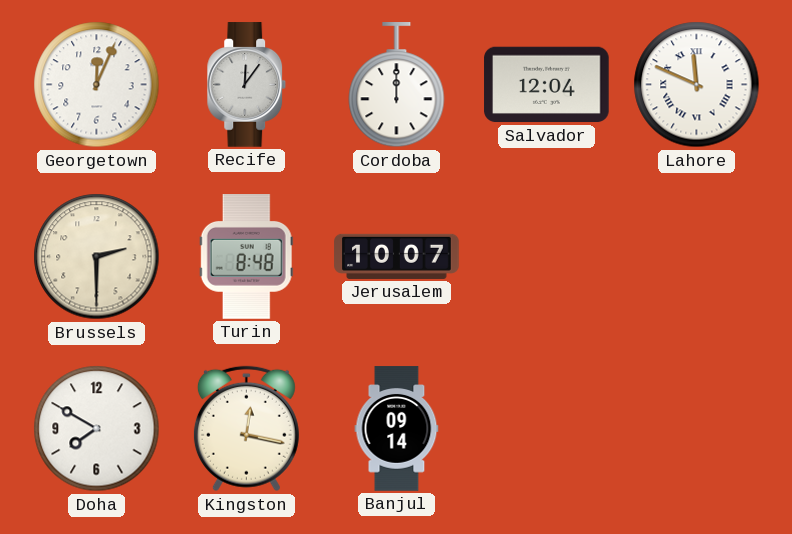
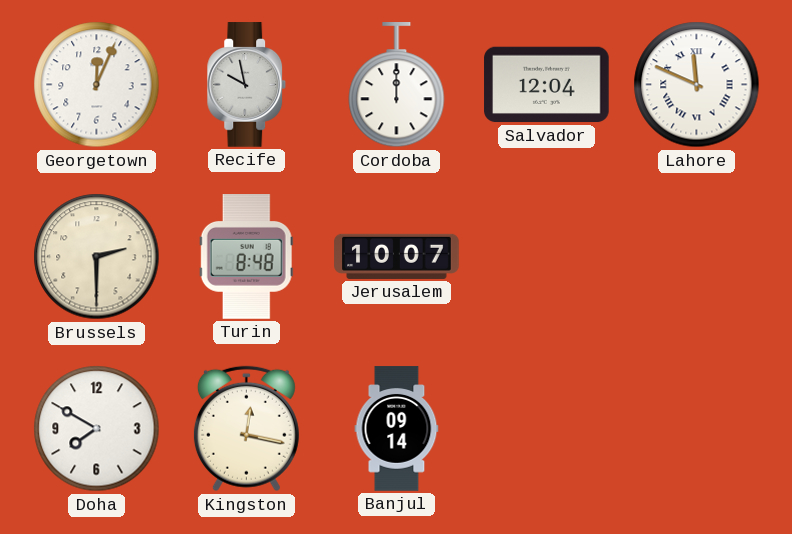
Recife: 12:06 -> 9:58 (247, 85)
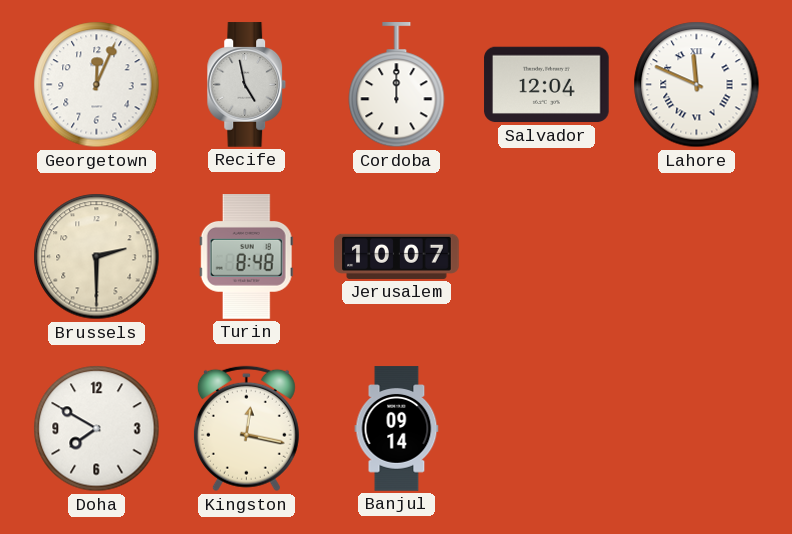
Recife: 9:58 -> 4:58 (247, 85)
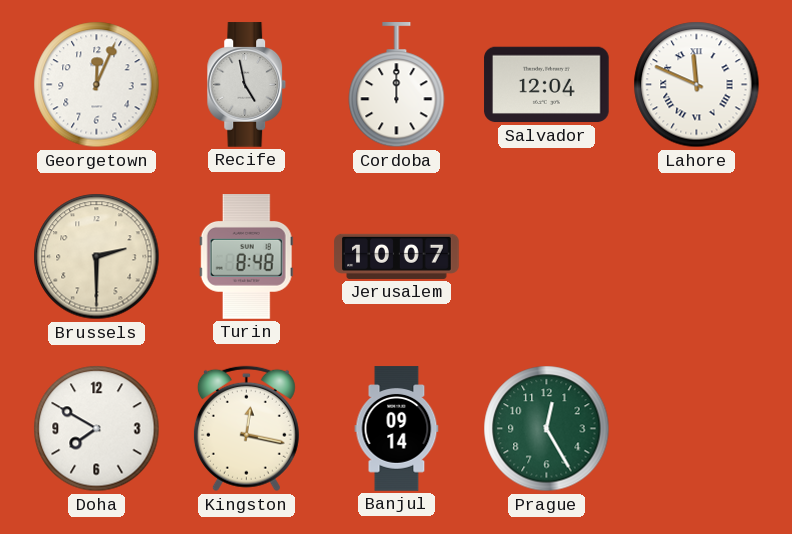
Prague: none -> 12:25 (547, 429)
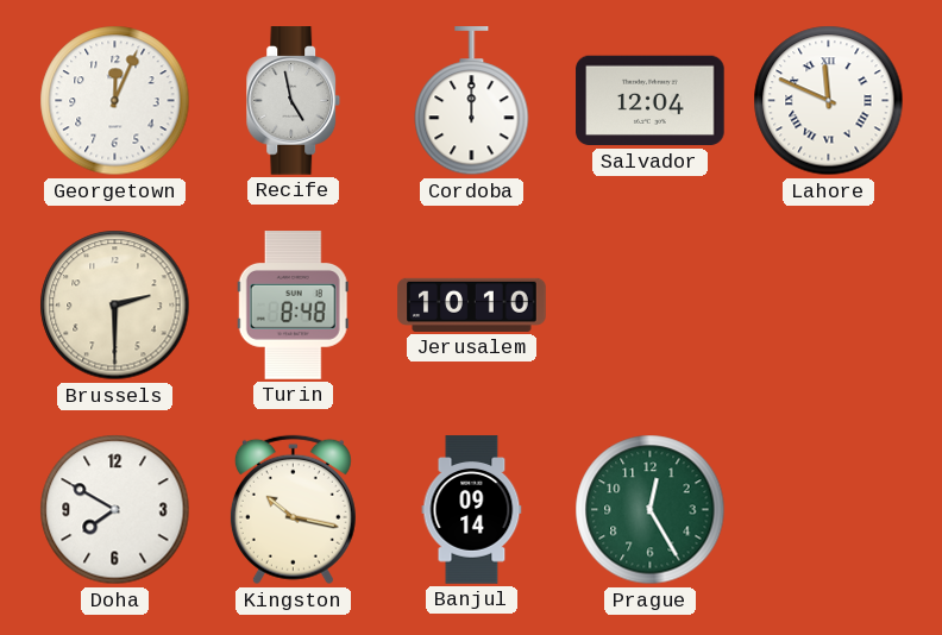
Jerusalem: 10:07 -> 10:10 (472, 304)
Kingston: 12:17 -> 10:17 (293, 510)
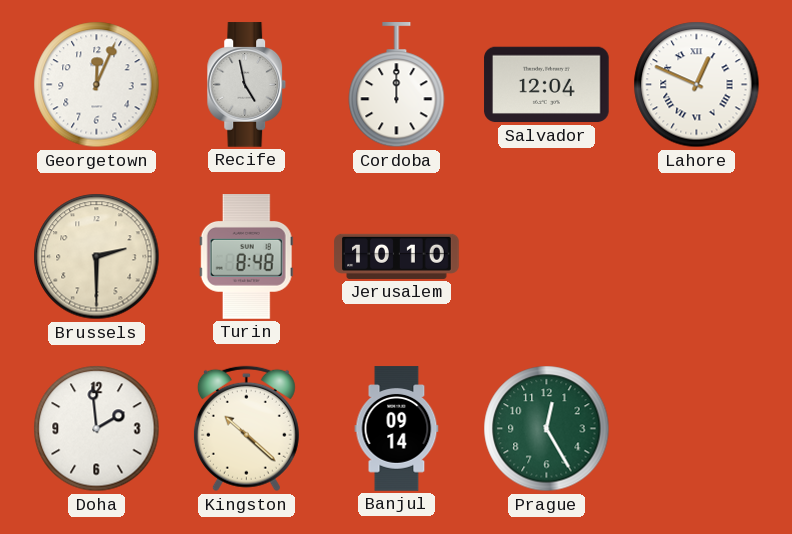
Lahore: 11:49 -> 12:49 (697, 85)
Doha: 7:50 -> 1:59 (97, 429)
Kingston: 10:17 -> 10:22 (246, 429)
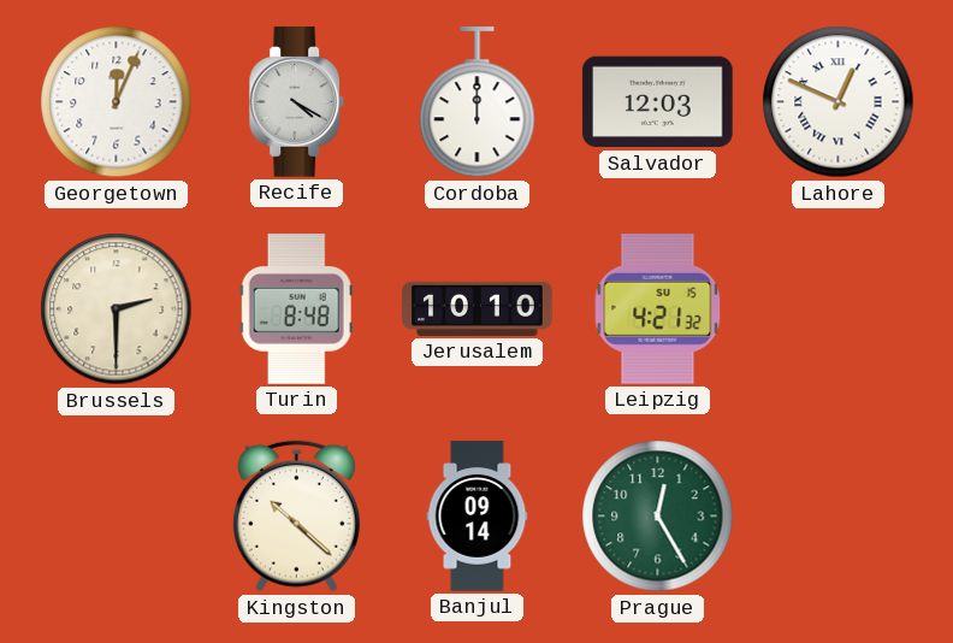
Recife: 4:58 -> 4:20 (297, 102)
Salvador: 12:04 -> 12:03 (658, 102)
Leipzig: none -> 4:21 (658, 309)
Doha: 1:59 -> none (97, 429)
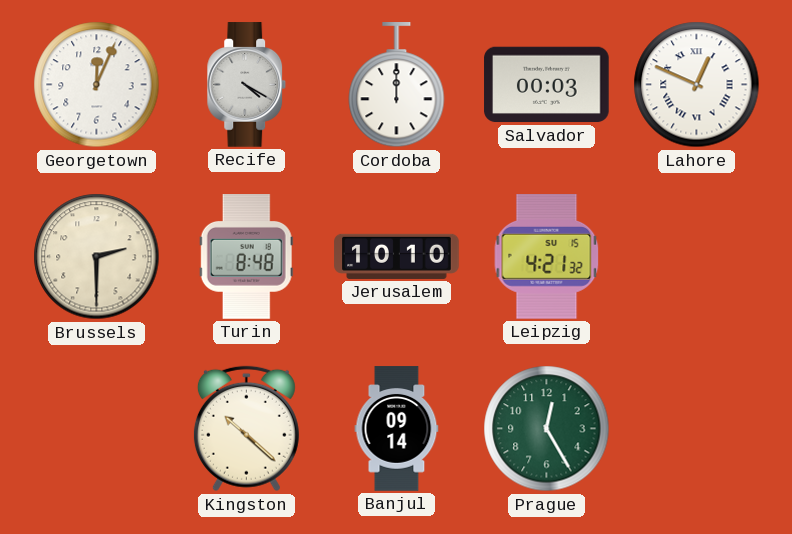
Salvador: 12:03 -> 00:03 (547, 85)
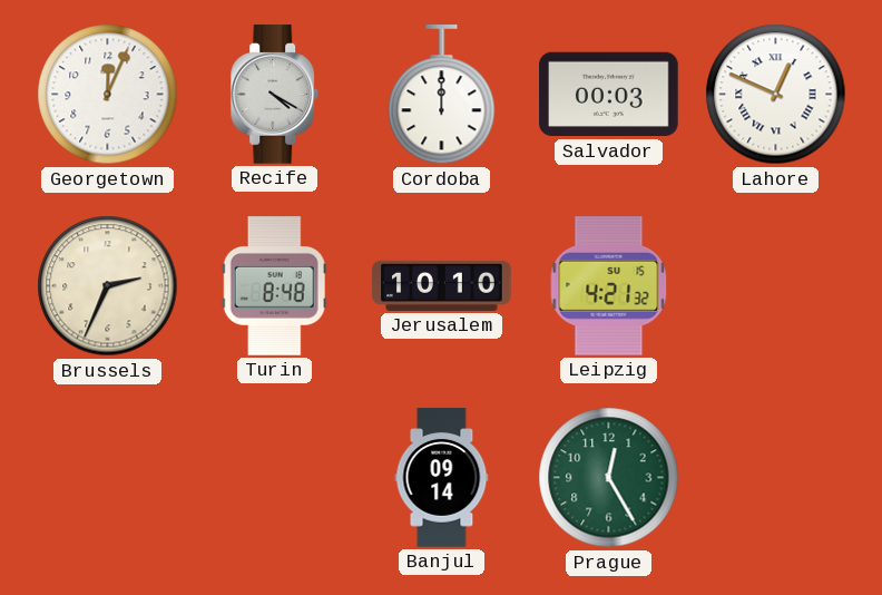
Brussels: 2:30 -> 2:34 (108, 286)
Kingston: 10:22 -> none (246, 429)
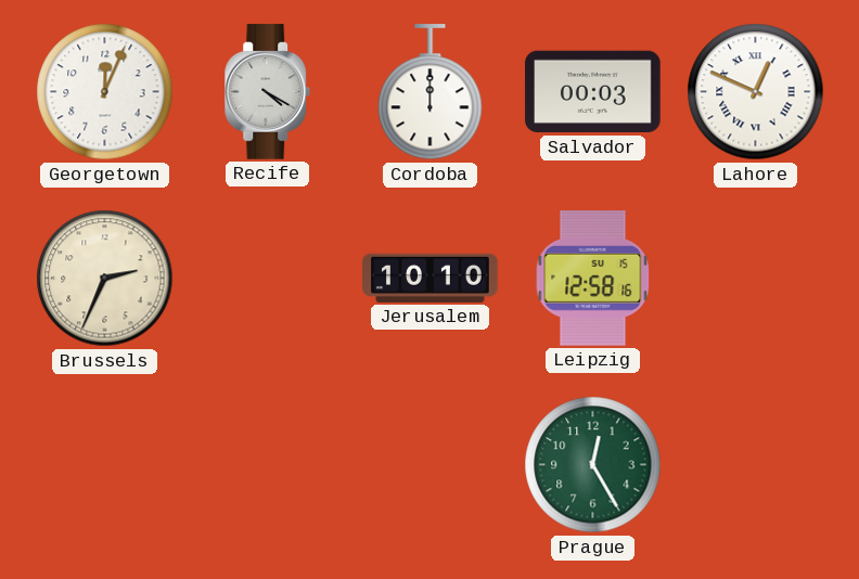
Turin: 8:48 -> none (274, 286)
Leipzig: 4:21 -> 12:58 (593, 279)
Banjul: 09:14 -> none (442, 478)
